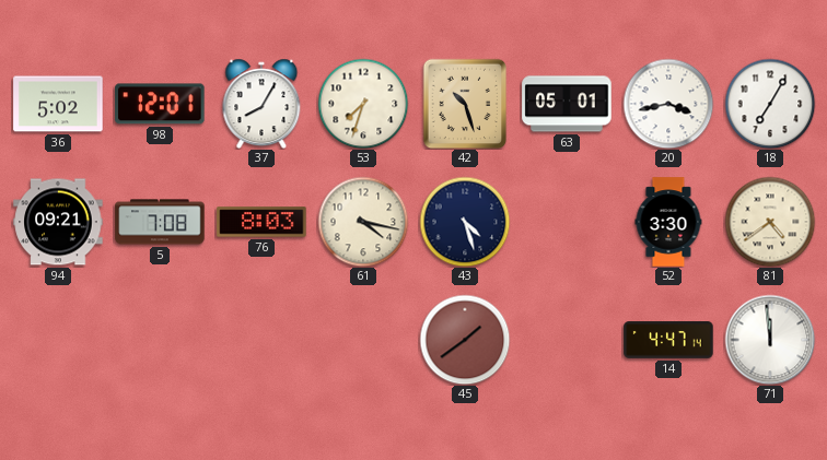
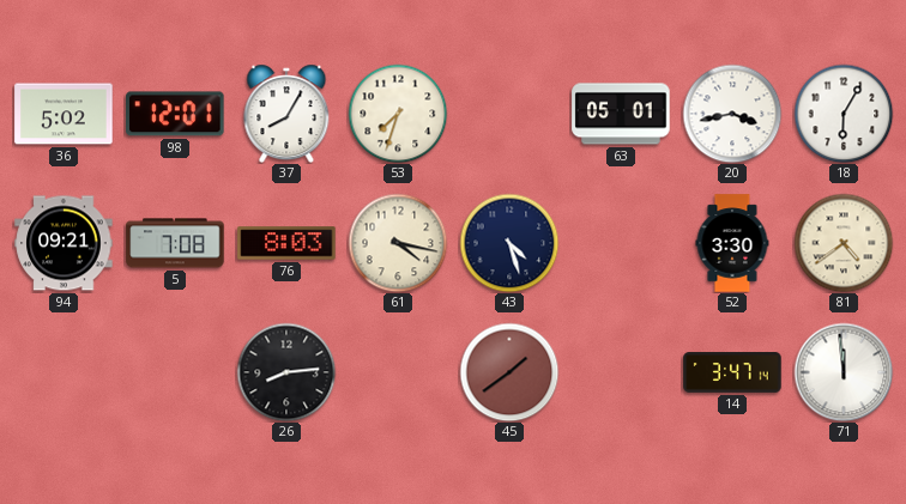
42: 10:27 -> none (465, 104)
18: 7:05 -> 6:05 (844, 114)
26: none -> 8:14 (286, 372)
14: 4:47 -> 3:47 (732, 372)
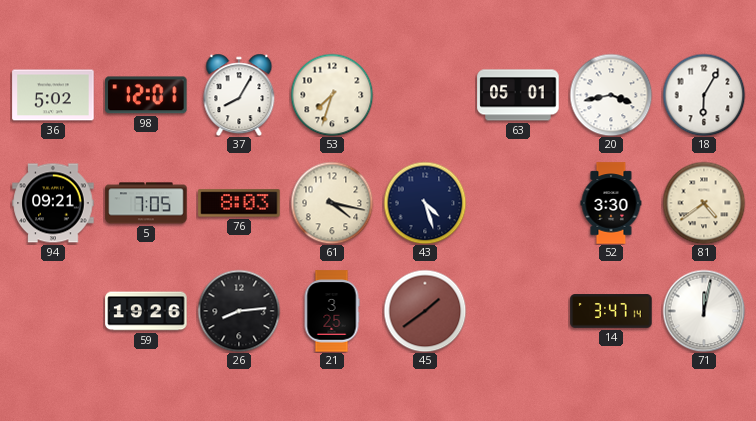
5: 7:08 -> 7:05 (146, 203)
59: none -> 19:26 (146, 311)
21: none -> 3:25 (332, 311)
71: 11:59 -> 12:02 (704, 311)
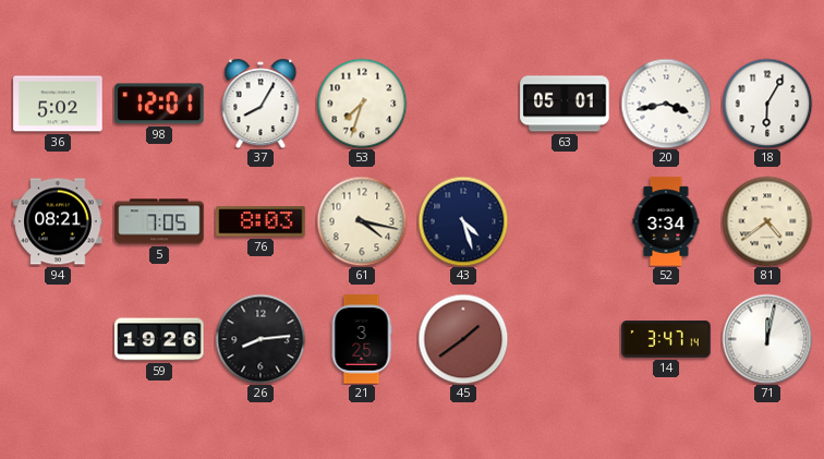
94: 09:21 -> 08:21 (58, 221)
52: 3:30 -> 3:34 (666, 221)
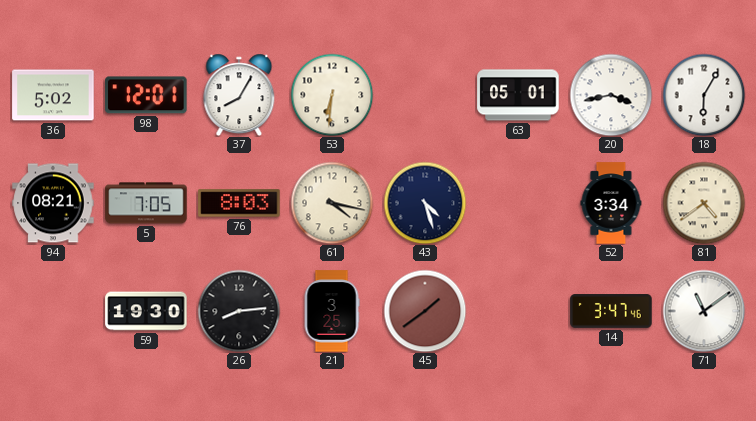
53: 7:33 -> 6:31 (332, 95)
59: 19:26 -> 19:30 (146, 311)
14: 3:47:14 -> 3:47:46 (611, 311)
71: 12:02 -> 11:09 (704, 311)
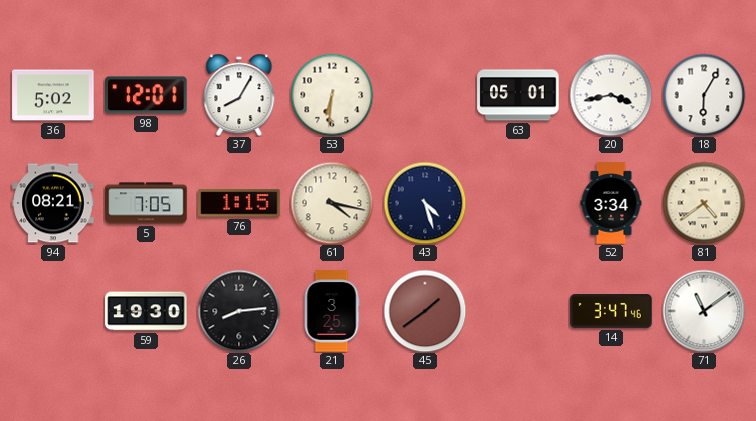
76: 8:03 -> 1:15 (239, 203)
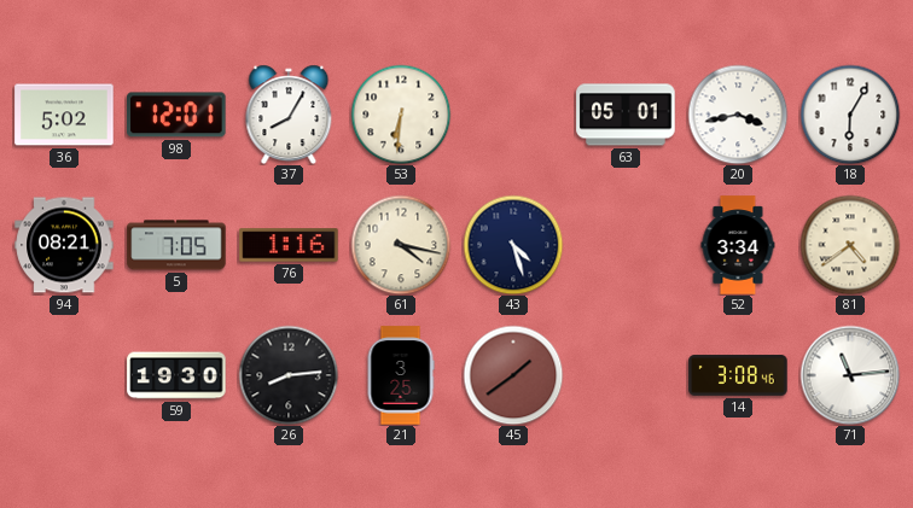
76: 1:15 -> 1:16 (289, 245)
14: 3:47 -> 3:08 (738, 375)
71: 11:09 -> 11:14 (850, 375)
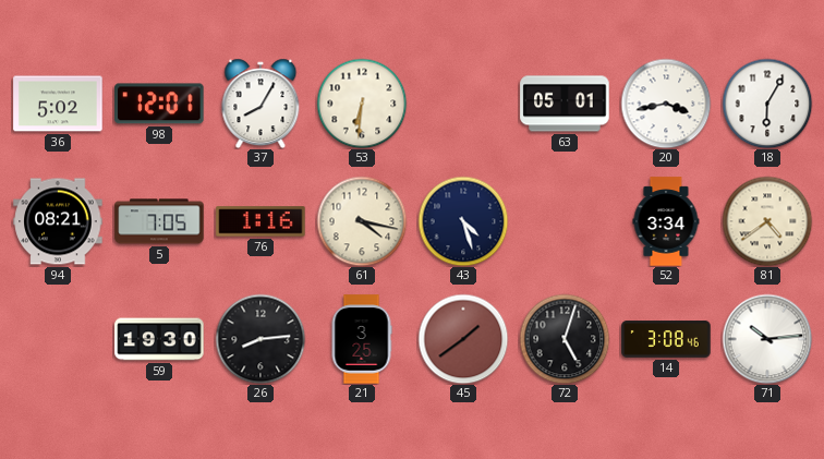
72: none -> 5:03 (565, 339)
71: 11:14 -> 10:14 (767, 339)
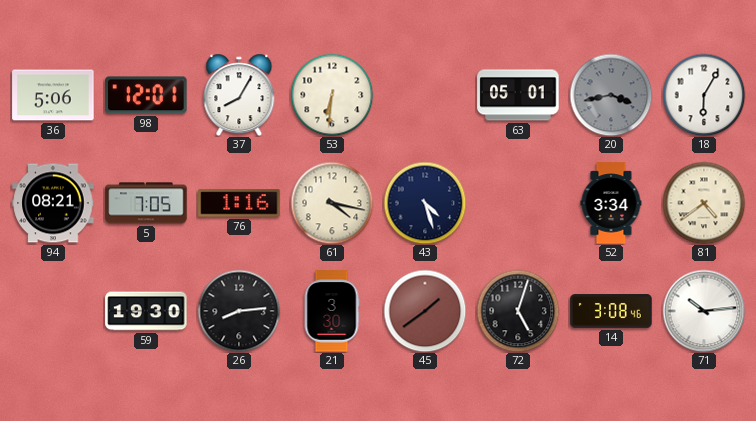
36: 5:02 -> 5:06 (53, 95)
20 dial: white -> grey (611, 95)
21: 3:25 -> 3:30 (332, 311)
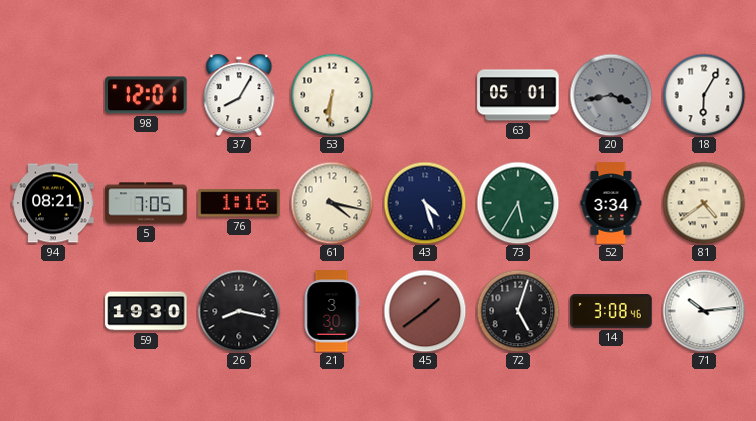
36: 5:06 -> none (53, 95)
73: none -> 5:35 (518, 203)
26: 8:14 -> 8:17 (239, 311)
